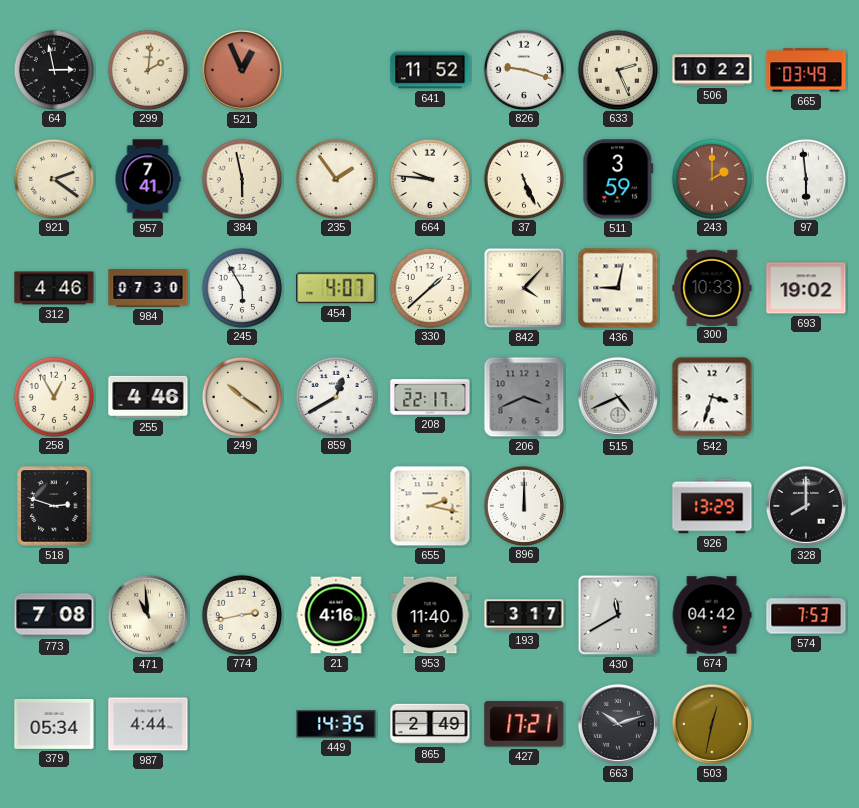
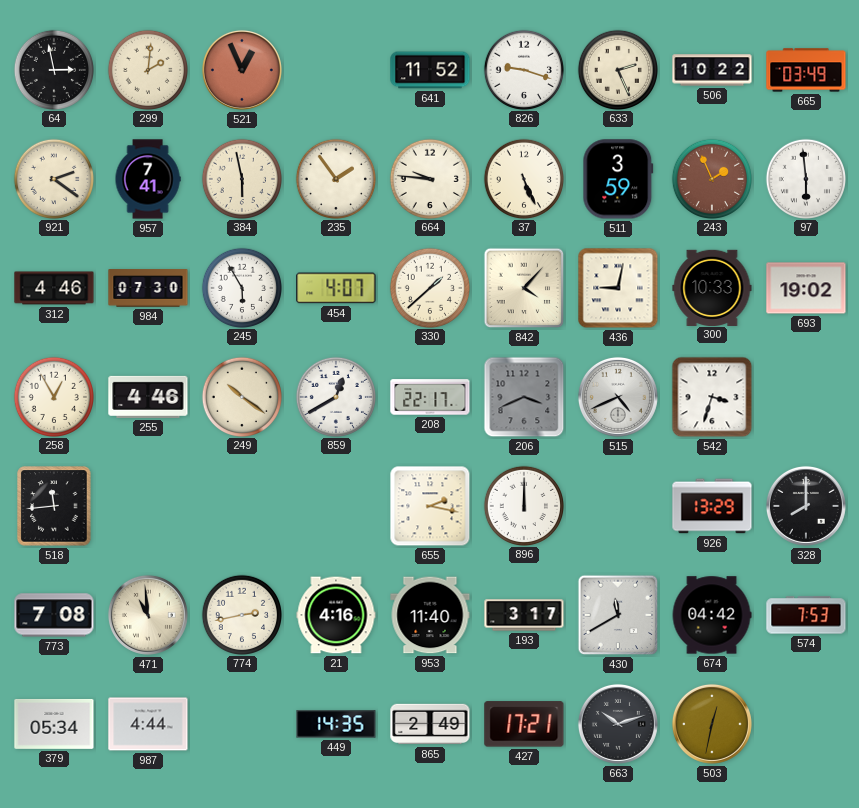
243: 2:00 -> 1:56 (711, 178)
518: 2:48 -> 11:44 (54, 506)
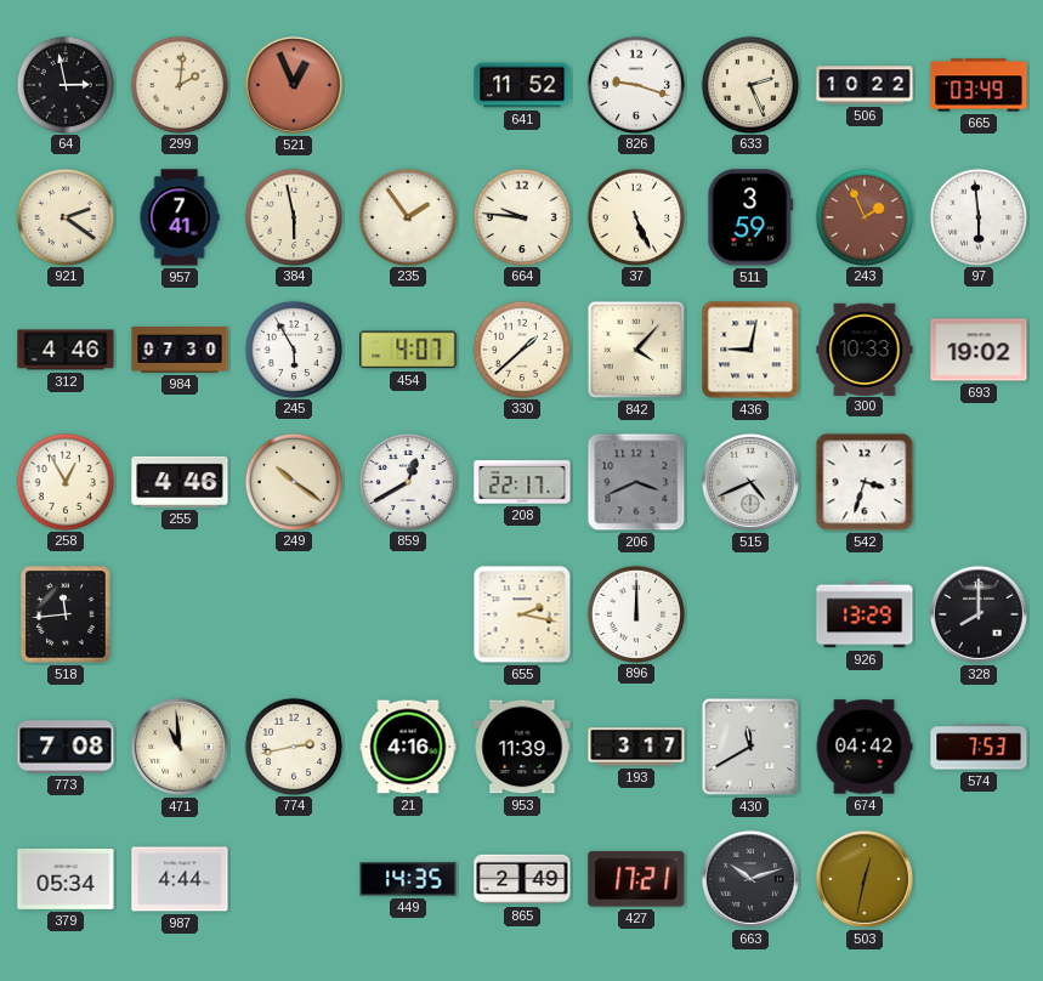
953: 11:40 -> 11:39 (522, 747)
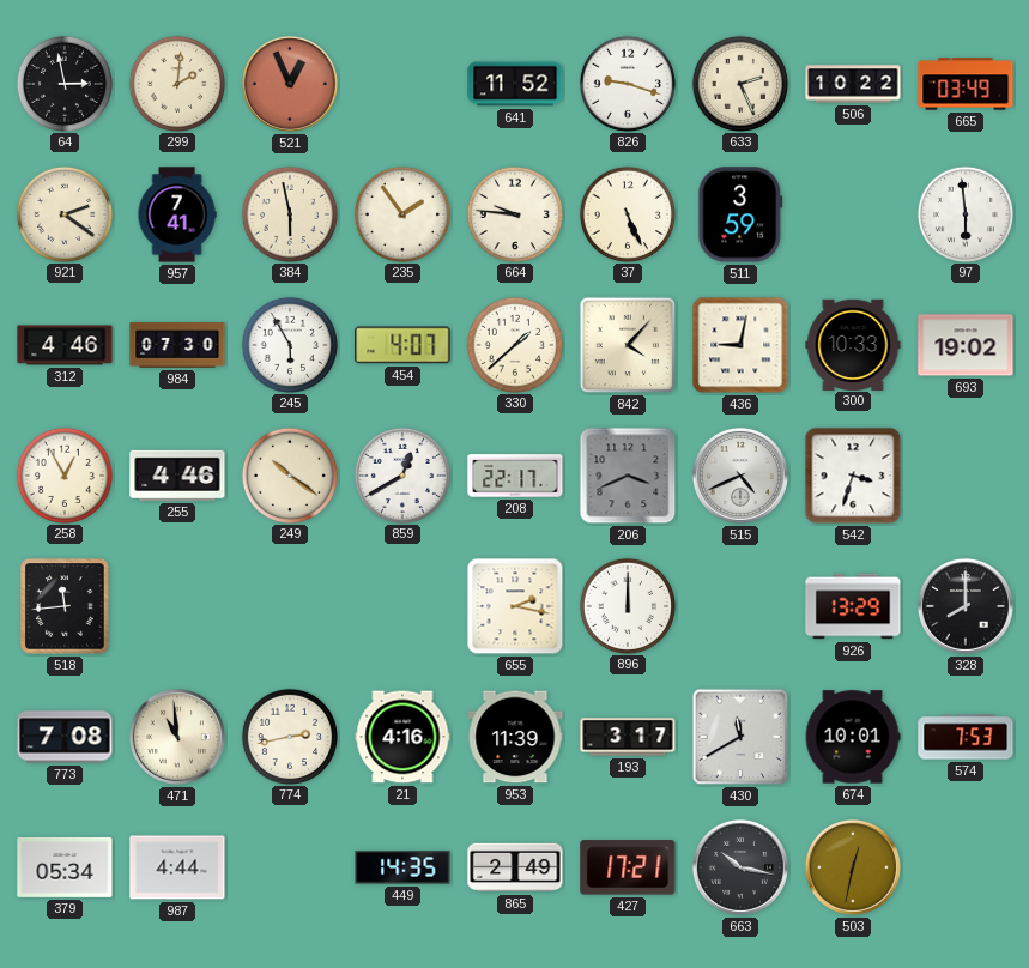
243: 1:56 -> none (863, 216)
674: 04:42 -> 10:01 (853, 737)
663: 10:12 -> 10:17 (740, 867)
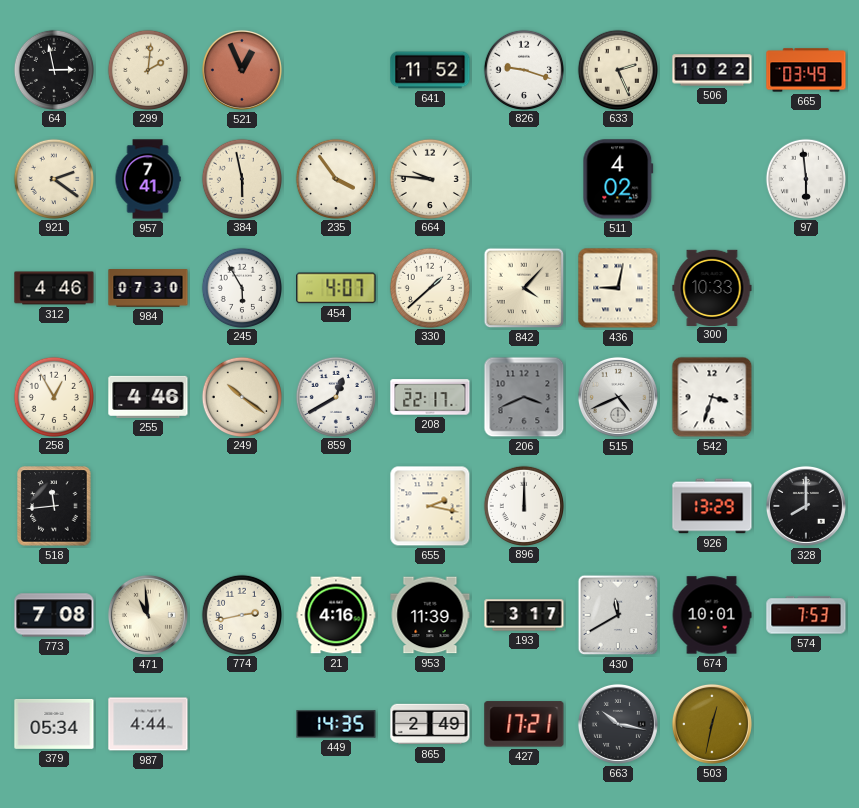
235: 1:54 -> 3:54 (335, 178)
37: 5:26 -> none (627, 213)
511: 3:59 -> 4:02 (618, 179)
693: 19:02 -> none (966, 345)
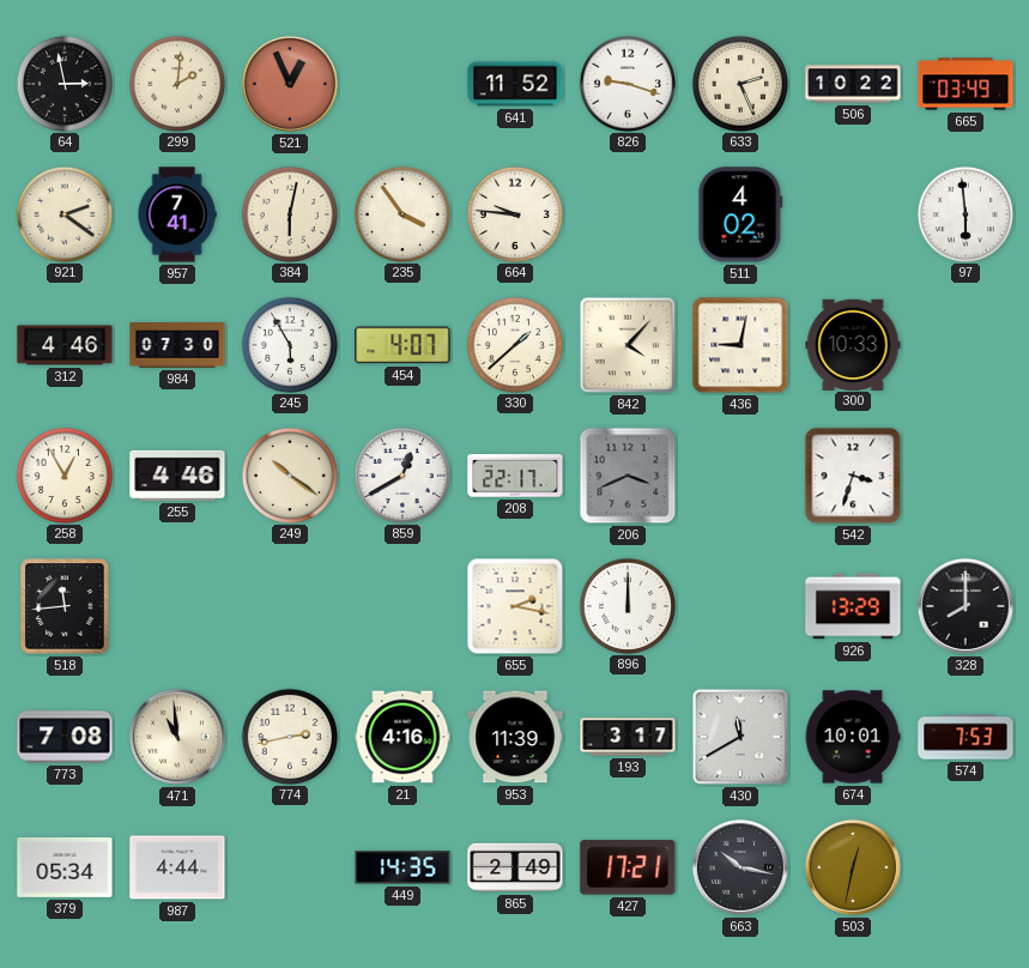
384: 5:58 -> 6:02 (289, 213)
515: 4:41 -> none (618, 397)
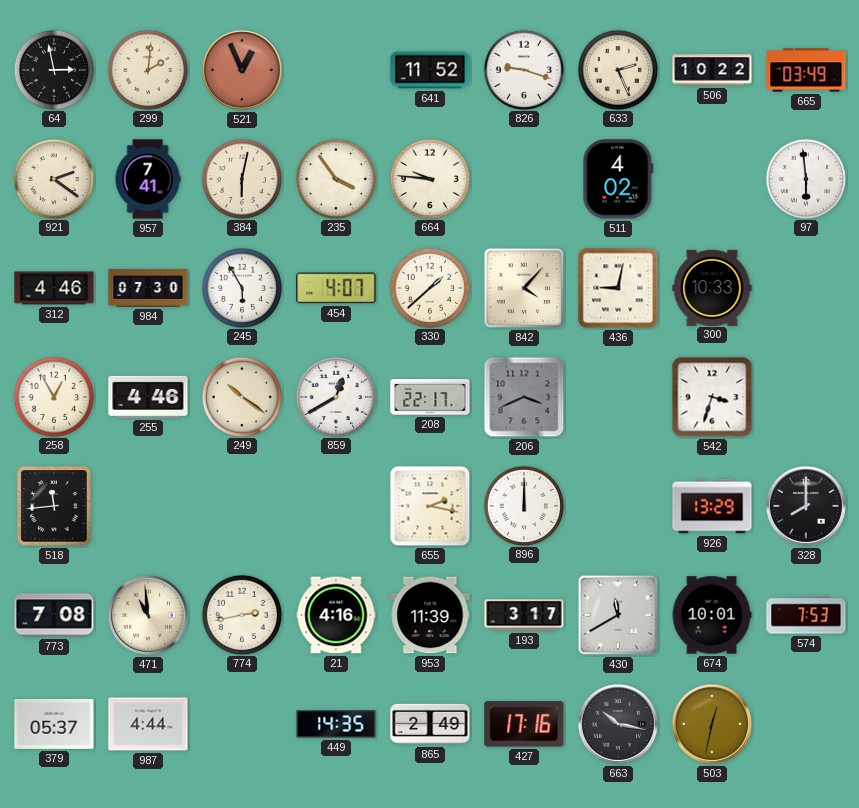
379: 05:34 -> 05:37 (54, 724)
427: 17:21 -> 17:16 (524, 724)
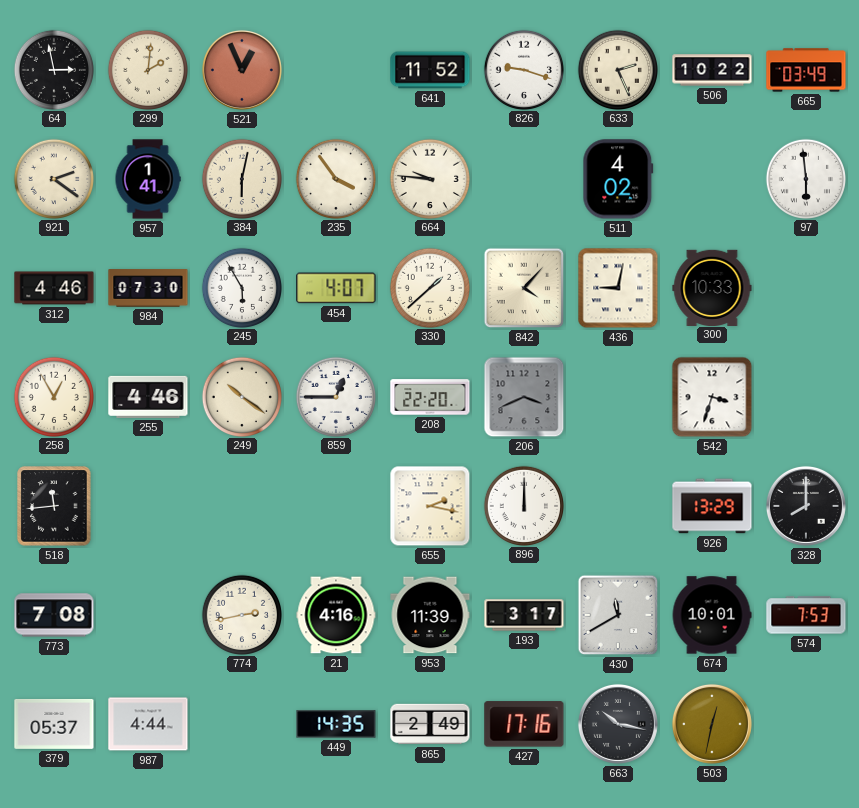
957: 7:41 -> 1:41 (148, 179)
859: 12:40 -> 12:45 (335, 396)
208: 22:17 -> 22:20 (430, 397)
471: 10:59 -> none (148, 615)
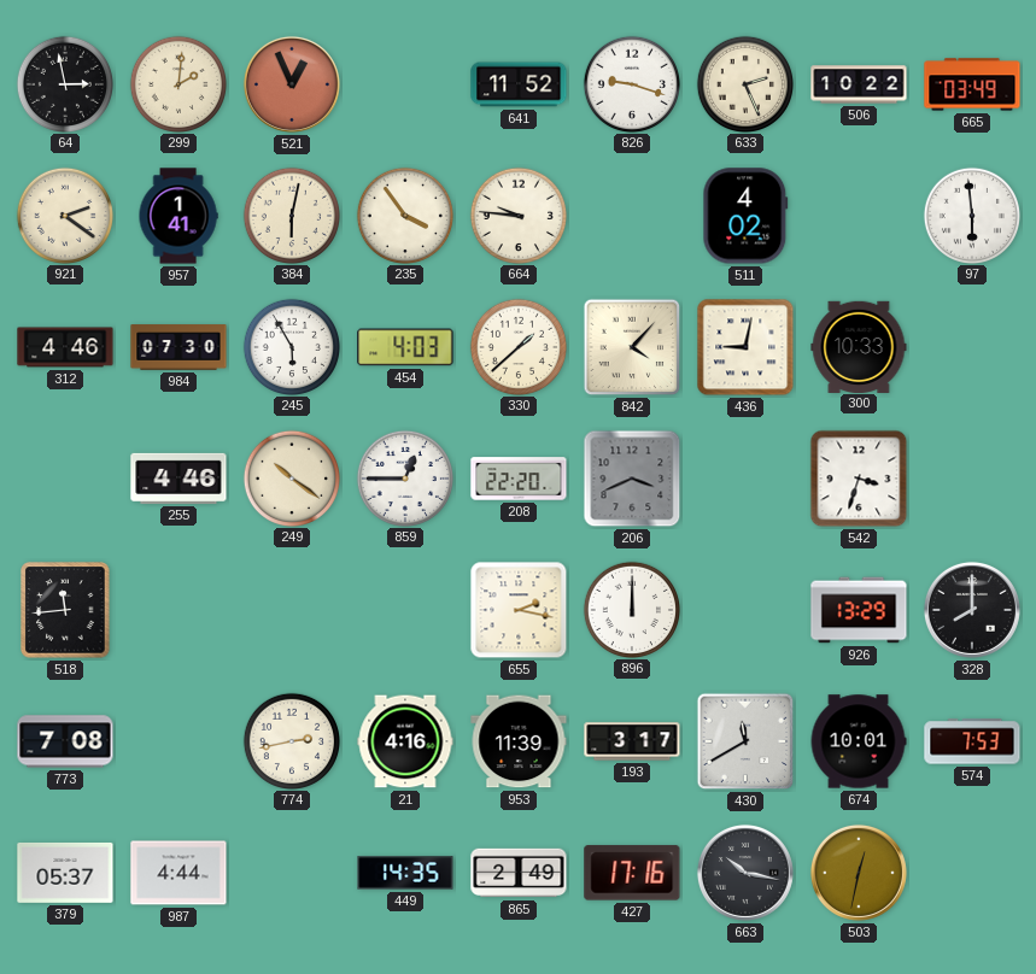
454: 4:07 -> 4:03 (405, 347)
258: 12:55 -> none (53, 396)
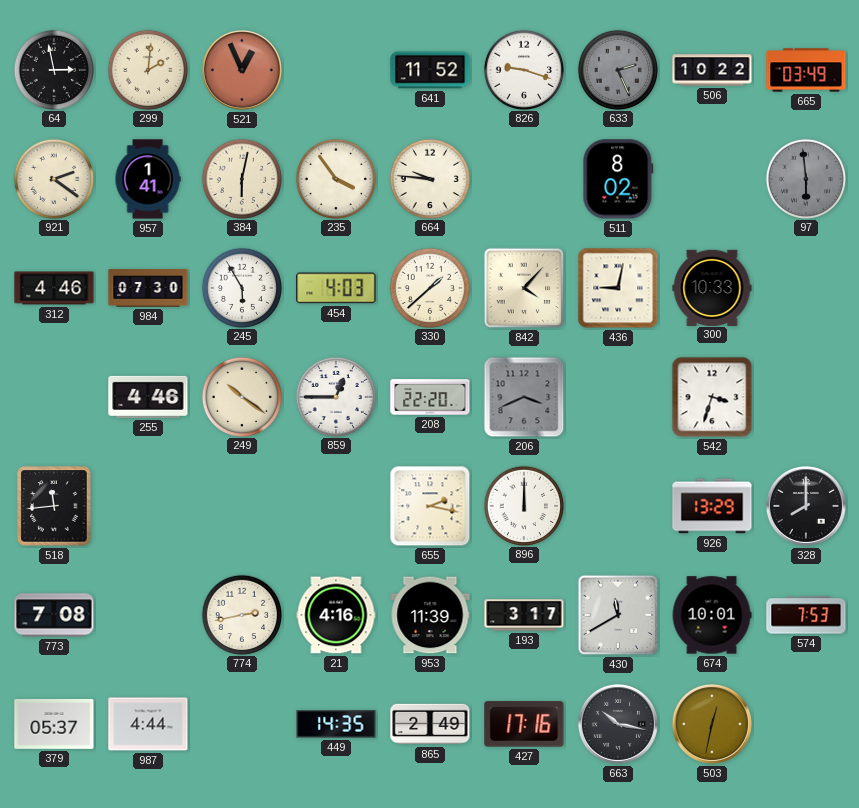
633 dial: cream -> grey (617, 69)
511: 4:02 -> 8:02 (618, 179)
97 dial: white -> grey (805, 178)
